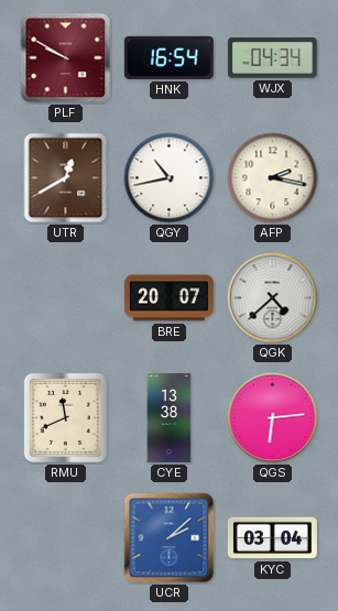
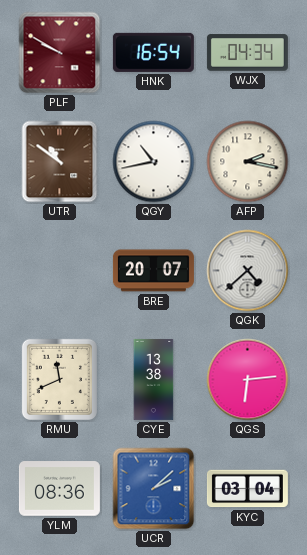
UTR: 12:40 -> 10:51 (60, 162)
YLM: none -> 08:36 (59, 489)
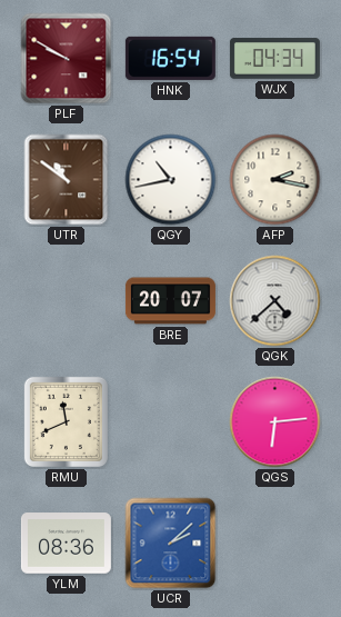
CYE: 13:38 -> none (154, 379)
KYC: 03:04 -> none (247, 489)
